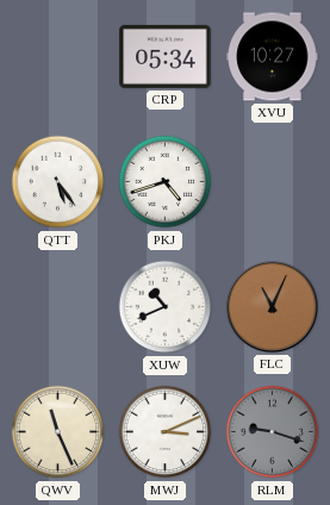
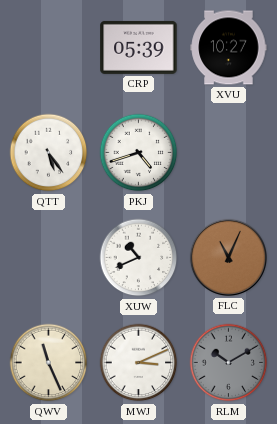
CRP: 05:34 -> 05:39 (139, 47)
RLM: 9:18 -> 10:10 (229, 363)
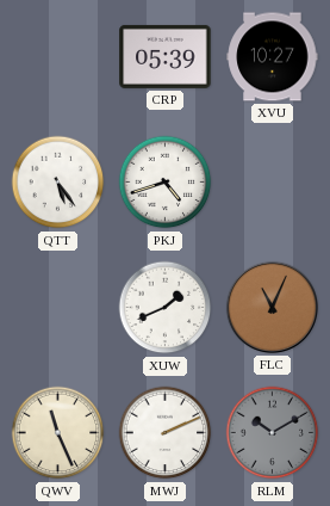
XUW: 10:41 -> 1:41 (166, 308)
MWJ: 3:11 -> 2:11 (166, 433)
